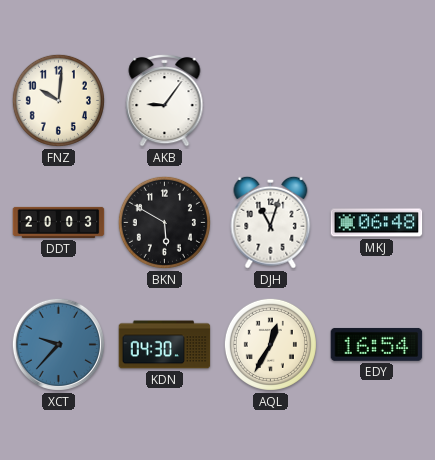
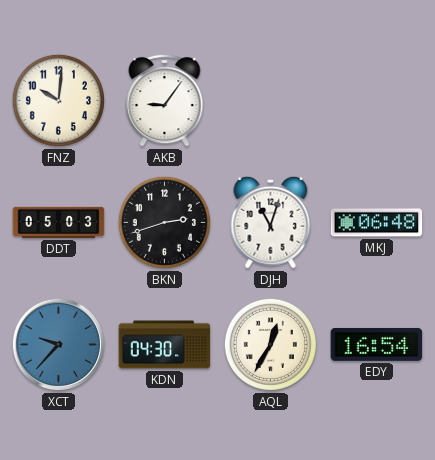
DDT: 20:03 -> 05:03 (59, 222)
BKN: 5:50 -> 2:42 (164, 222)
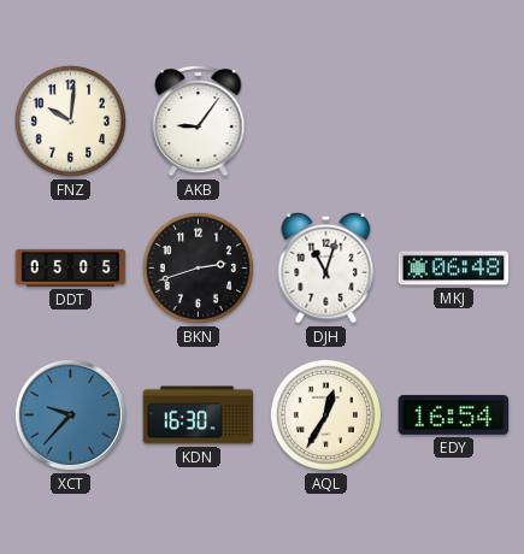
DDT: 05:03 -> 05:05 (71, 267)
KDN: 04:30 -> 16:30 (199, 415)
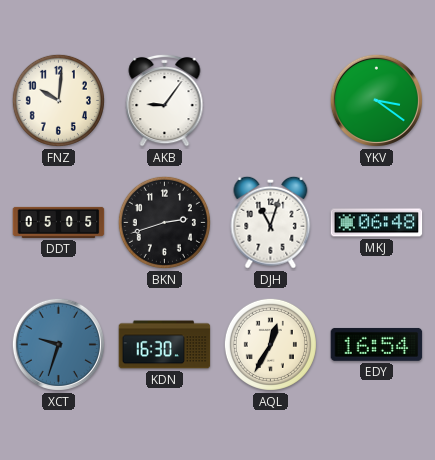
YKV: none -> 3:21 (376, 100)
XCT: 9:37 -> 9:33 (58, 344)
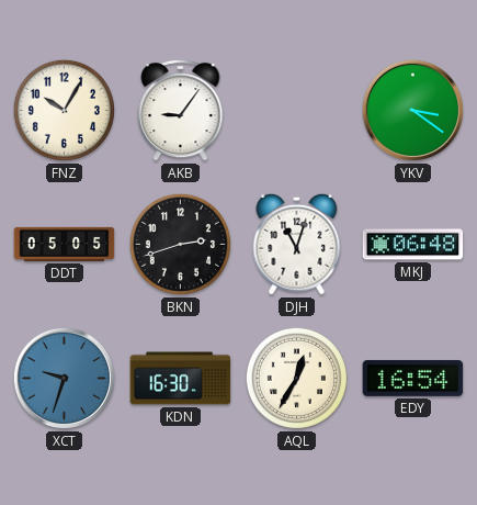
FNZ: 10:01 -> 10:05 (64, 110)
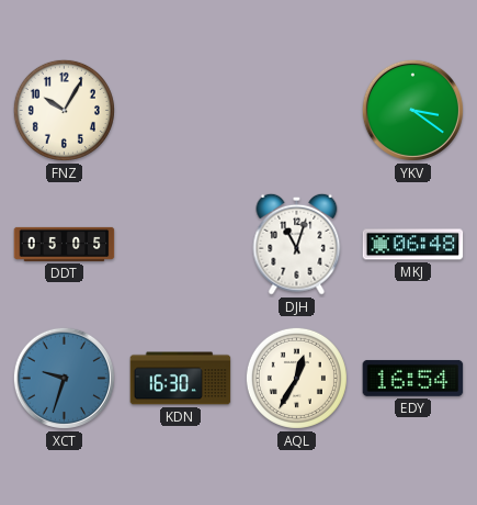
AKB: 9:06 -> none (181, 110)
BKN: 2:42 -> none (180, 244)
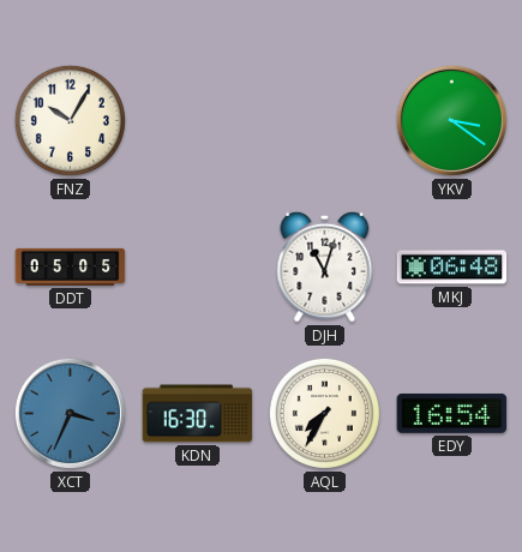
XCT: 9:33 -> 3:34 (70, 413)
AQL: 12:35 -> 7:35 (324, 413)
